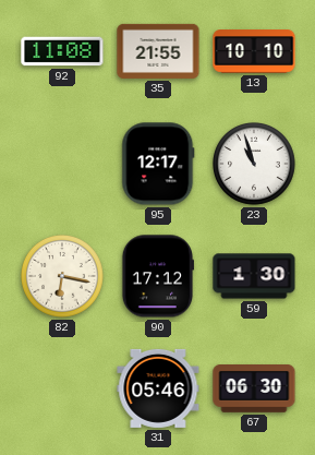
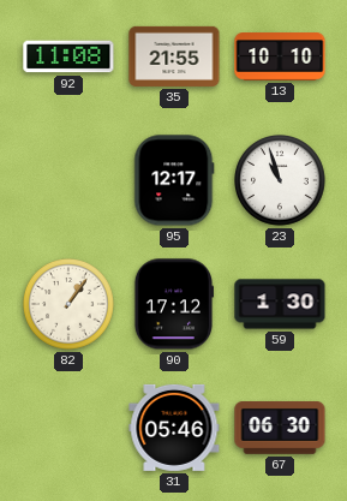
82: 6:17 -> 1:06 (70, 305)
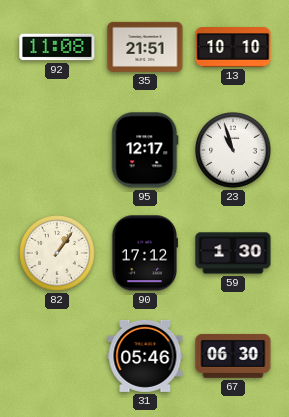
35: 21:55 -> 21:51 (145, 47)
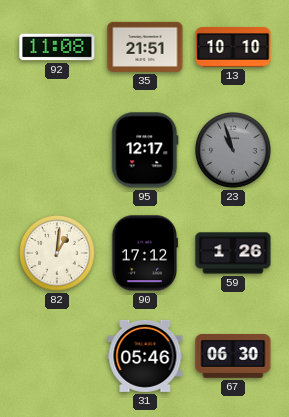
23 dial: white -> grey (234, 151)
82: 1:06 -> 1:01 (58, 254)
59: 1:30 -> 1:26 (233, 253)
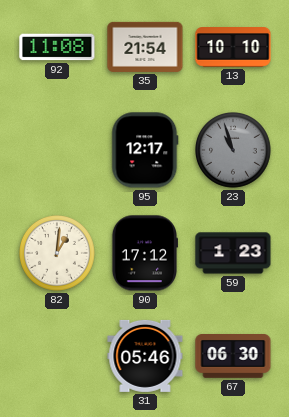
35: 21:51 -> 21:54 (145, 47)
59: 1:26 -> 1:23 (233, 253)
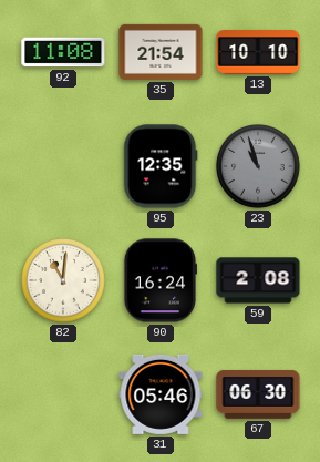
95: 12:17 -> 12:35 (161, 166)
82: 1:01 -> 11:01 (64, 281)
90: 17:12 -> 16:24 (159, 280)
59: 1:23 -> 2:08 (258, 280)
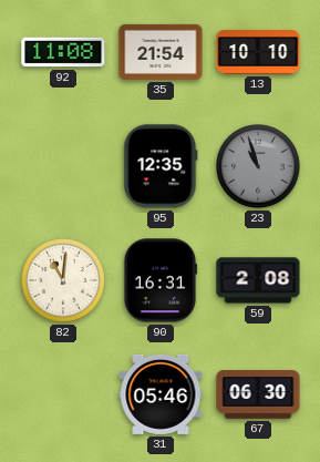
90: 16:24 -> 16:31 (159, 280)
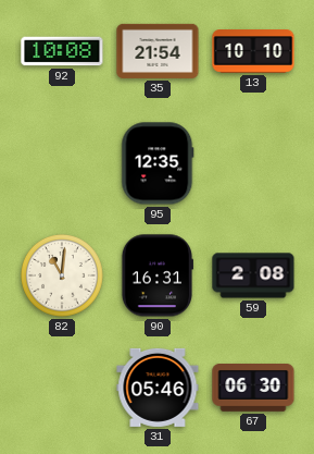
92: 11:08 -> 10:08 (62, 51)
23: 10:57 -> none (259, 167)
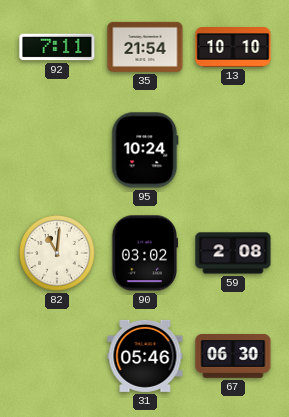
92: 10:08 -> 7:11 (57, 47)
95: 12:35 -> 10:24 (145, 150)
90: 16:31 -> 03:02 (144, 253)
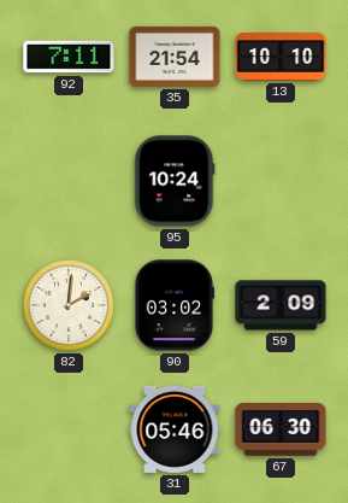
82: 11:01 -> 2:01 (70, 306)
59: 2:08 -> 2:09 (281, 305)
